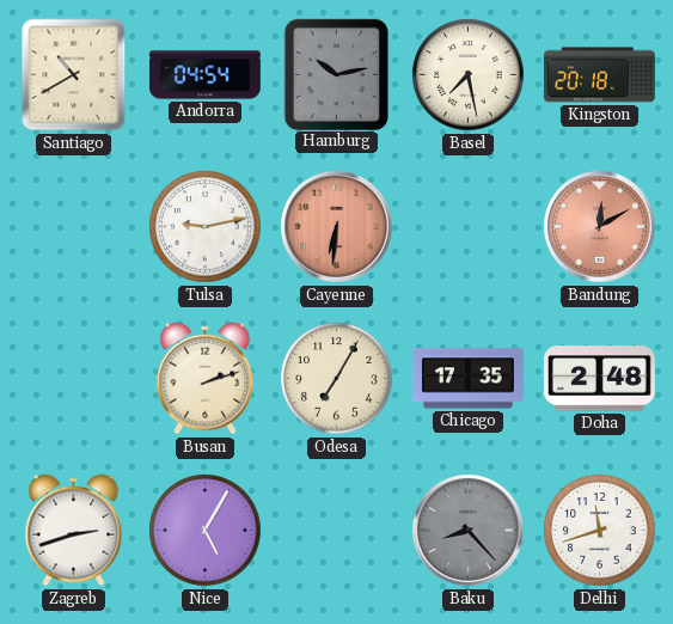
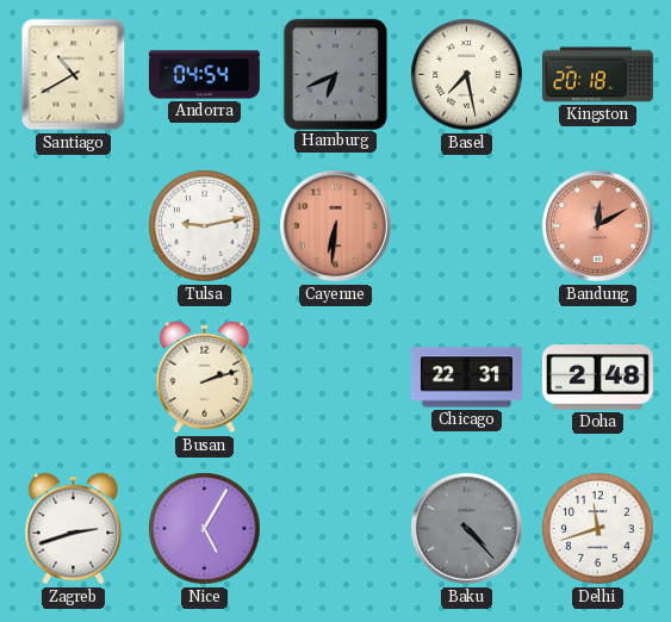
Hamburg: 10:13 -> 6:41 (335, 74)
Odesa: 7:05 -> none (337, 379)
Chicago: 17:35 -> 22:31 (466, 378)
Baku: 8:23 -> 4:23 (467, 529)
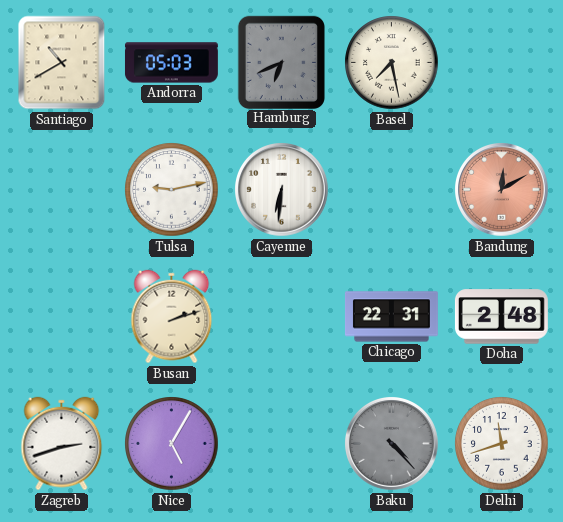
Andorra: 04:54 -> 05:03 (171, 63)
Kingston: 20:18 -> none (597, 75)
Cayenne dial: salmon -> white (282, 190)
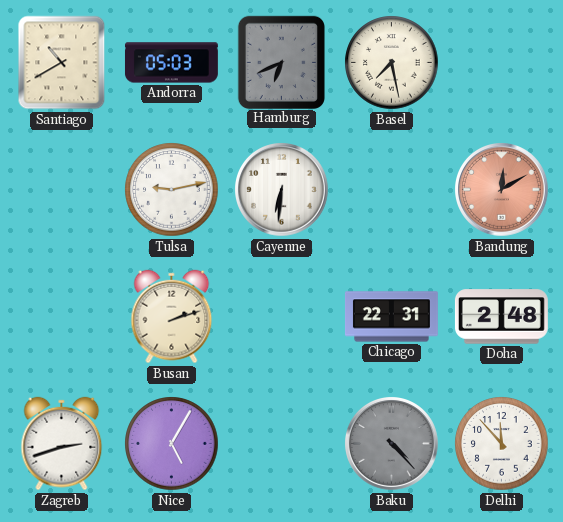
Delhi: 11:42 -> 11:53 (502, 444)
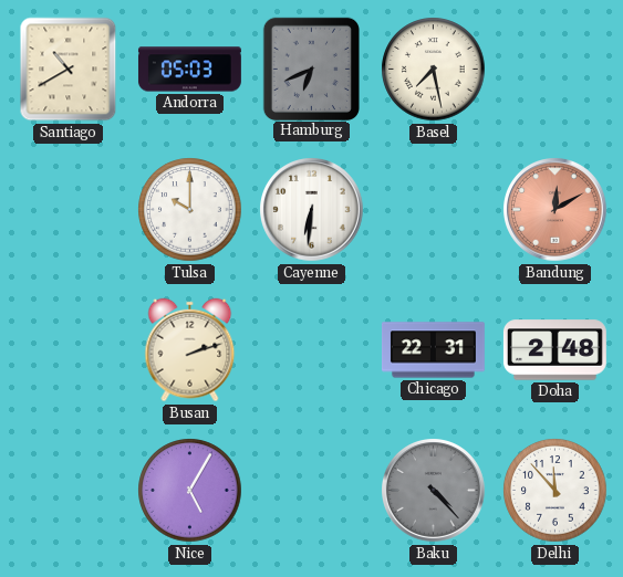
Tulsa: 9:13 -> 10:00 (190, 210)
Zagreb: 2:42 -> none (62, 444)
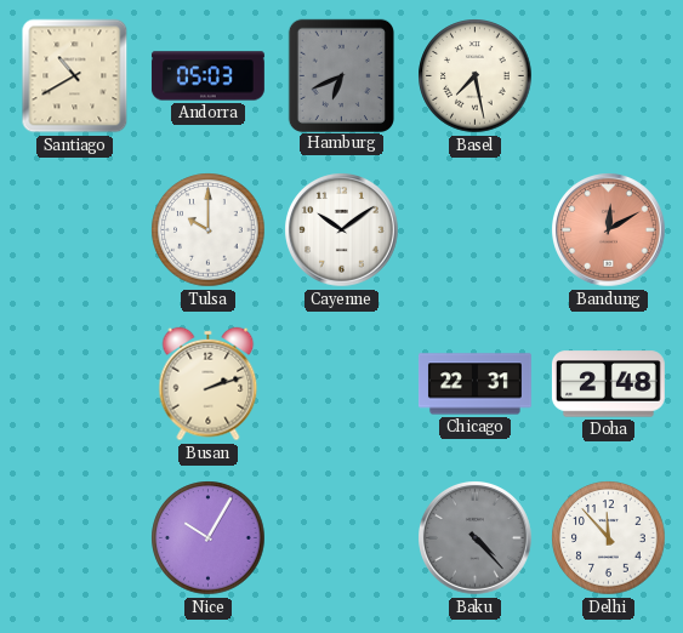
Cayenne: 6:31 -> 10:09 (342, 230)
Nice: 5:05 -> 10:05 (209, 538)
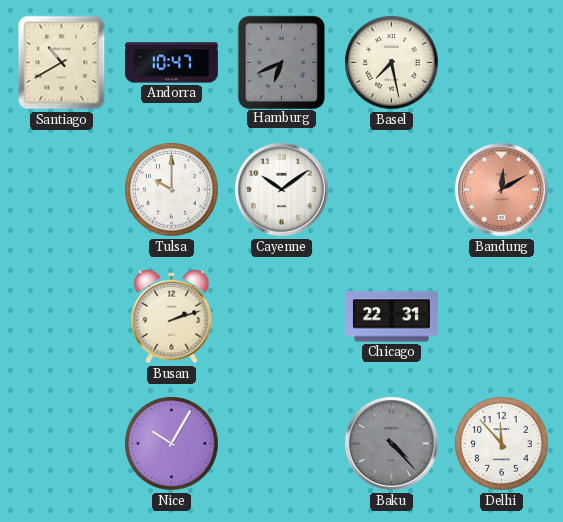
Andorra: 05:03 -> 10:47 (171, 63)
Doha: 2:48 -> none (608, 384)
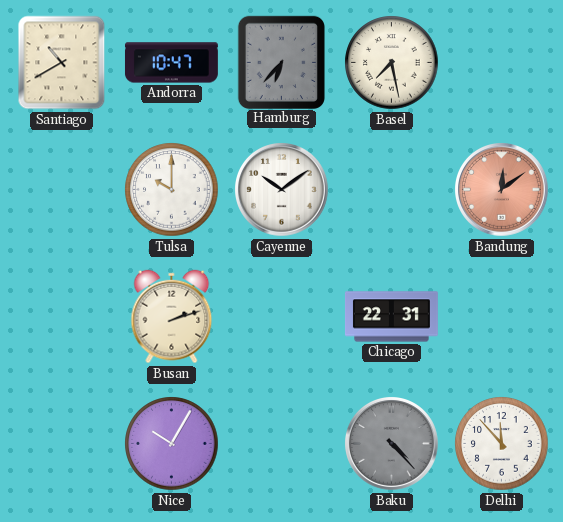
Hamburg: 6:41 -> 6:37 (281, 62)
Bandung: 12:10 -> 12:09 (502, 190)
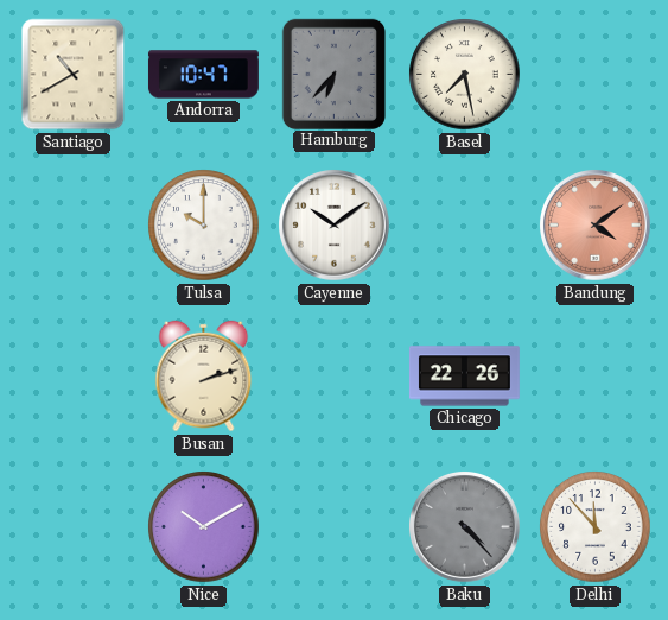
Bandung: 12:09 -> 4:09 (596, 226)
Chicago: 22:31 -> 22:26 (464, 377)
Nice: 10:05 -> 10:10 (204, 527)
